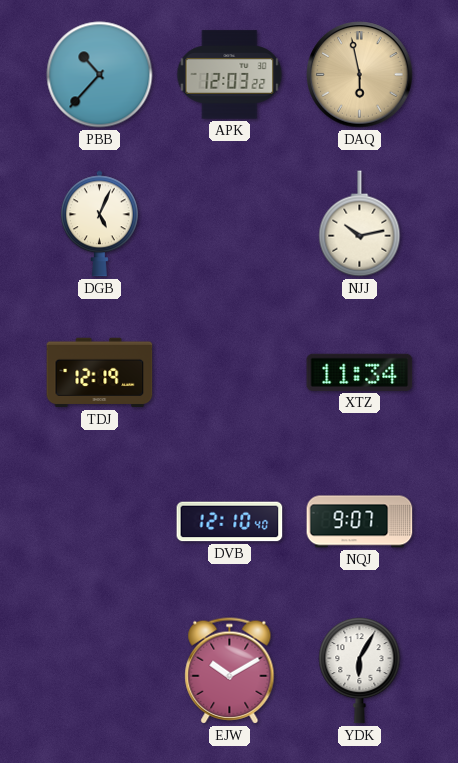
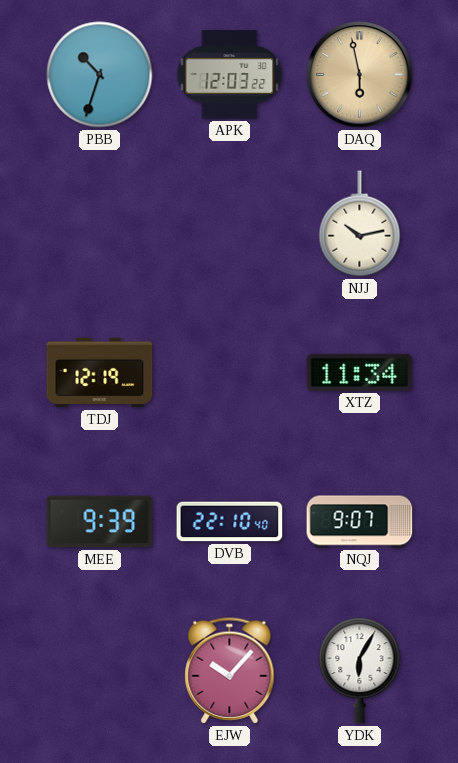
PBB: 10:37 -> 10:33 (100, 75)
DGB: 5:04 -> none (99, 224)
MEE: none -> 9:39 (100, 522)
DVB: 12:10 -> 22:10 (230, 522)
EJW: 10:10 -> 10:07 (230, 671)
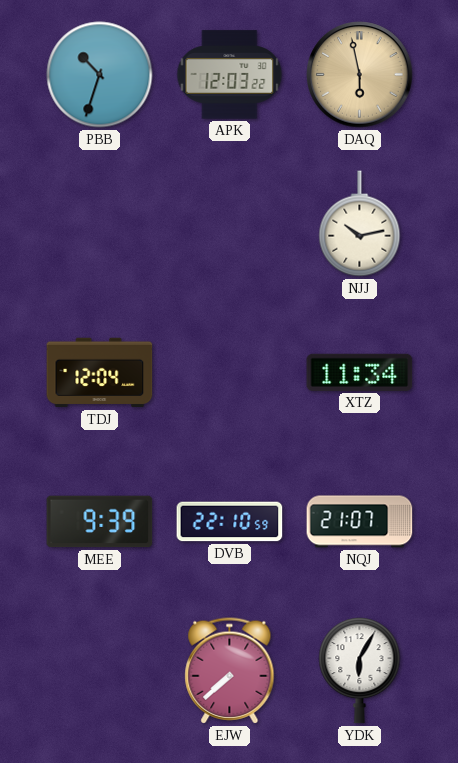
TDJ: 12:19 -> 12:04 (100, 373)
DVB: 22:10:40 -> 22:10:59 (230, 522)
NQJ: 9:07 -> 21:07 (360, 522)
EJW: 10:07 -> 7:38 (230, 671)
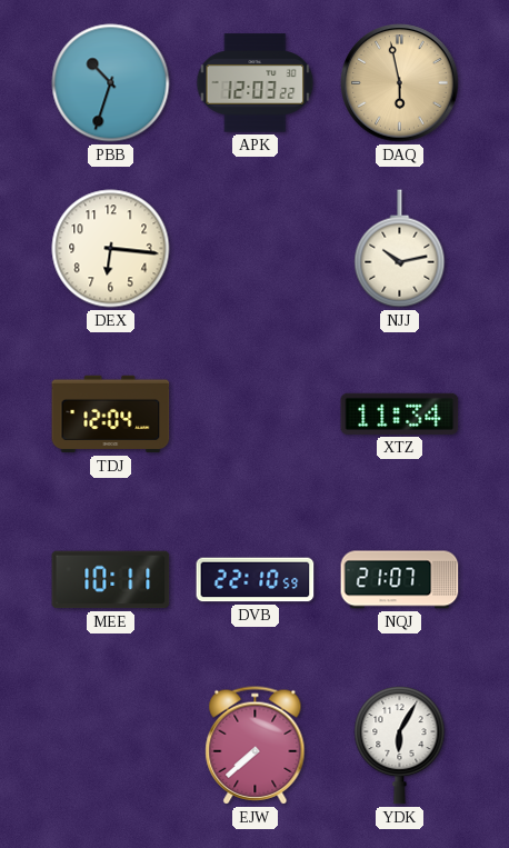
DEX: none -> 6:16 (111, 249)
MEE: 9:39 -> 10:11 (111, 580)
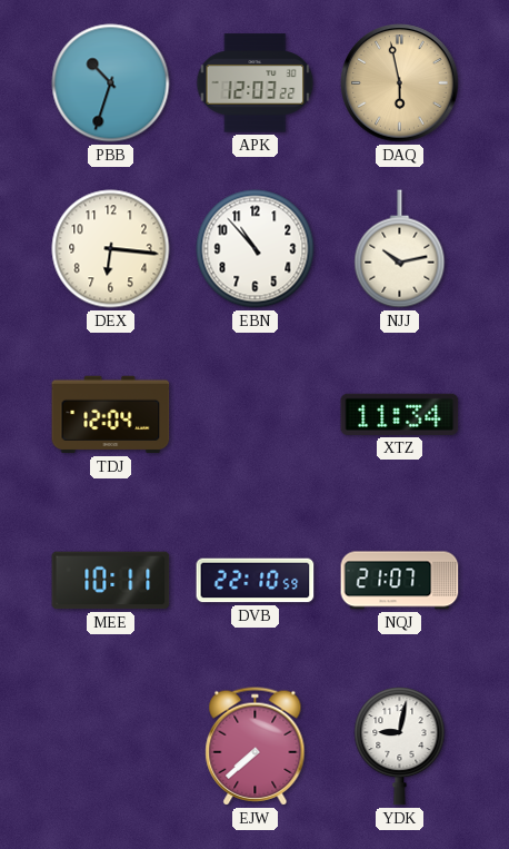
EBN: none -> 10:53 (256, 249)
YDK: 6:05 -> 9:02 (400, 747)
